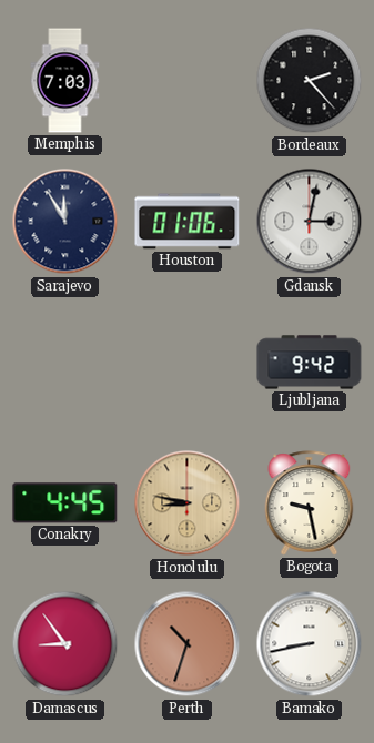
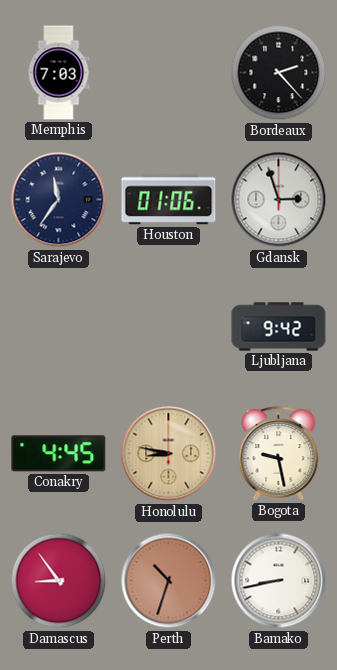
Sarajevo: 11:55 -> 11:36 (59, 200)
Gdansk: 3:02 -> 2:57 (279, 200)
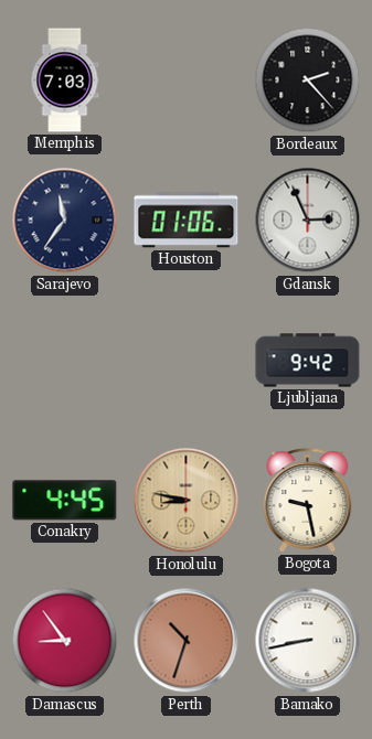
Gdansk: 2:57 -> 2:56 (308, 221)
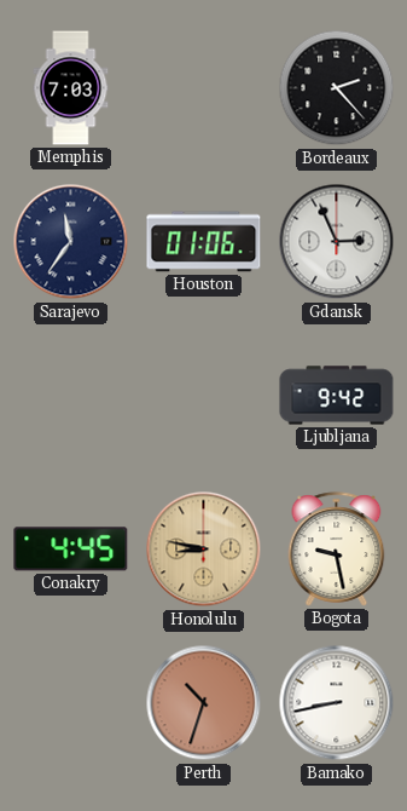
Damascus: 8:54 -> none (65, 641)
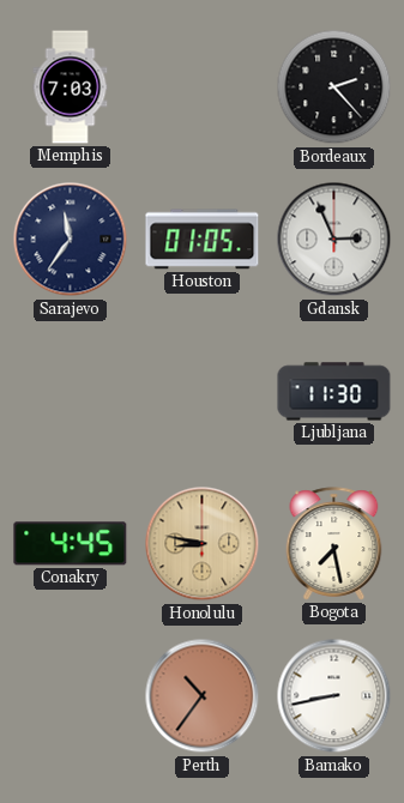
Houston: 01:06 -> 01:05 (203, 240)
Ljubljana: 9:42 -> 11:30 (334, 392)
Bogota: 9:28 -> 7:28 (334, 544)
Perth: 10:33 -> 10:36 (203, 696)
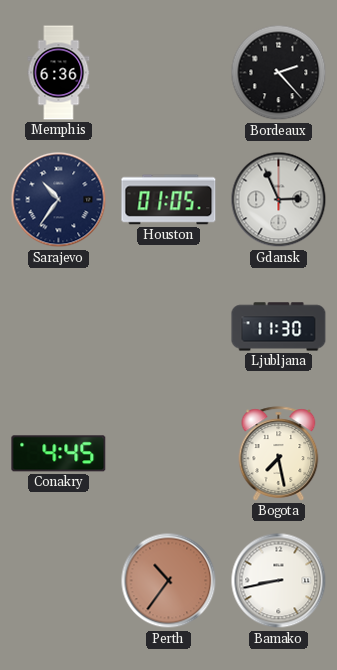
Memphis: 7:03 -> 6:36 (59, 73)
Sarajevo: 11:36 -> 10:36 (59, 200)
Honolulu: 8:47 -> none (203, 544)
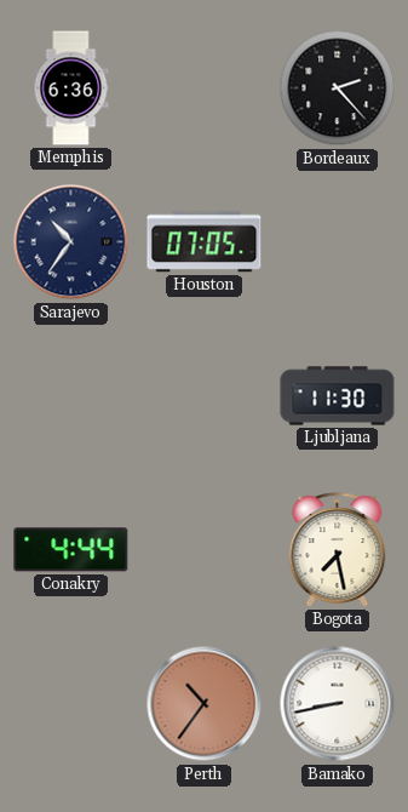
Houston: 01:05 -> 07:05 (205, 242)
Gdansk: 2:56 -> none (279, 200)
Conakry: 4:45 -> 4:44 (71, 550)
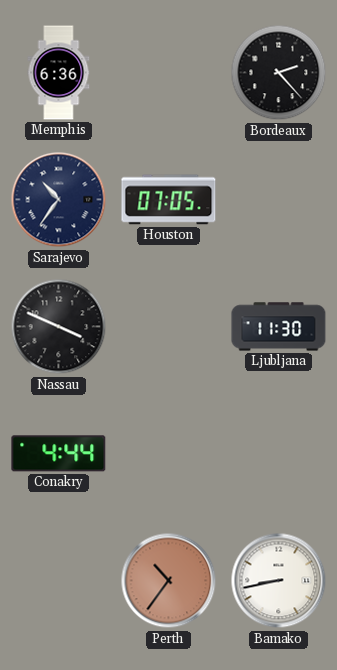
Nassau: none -> 3:49 (59, 327)
Bogota: 7:28 -> none (338, 550)
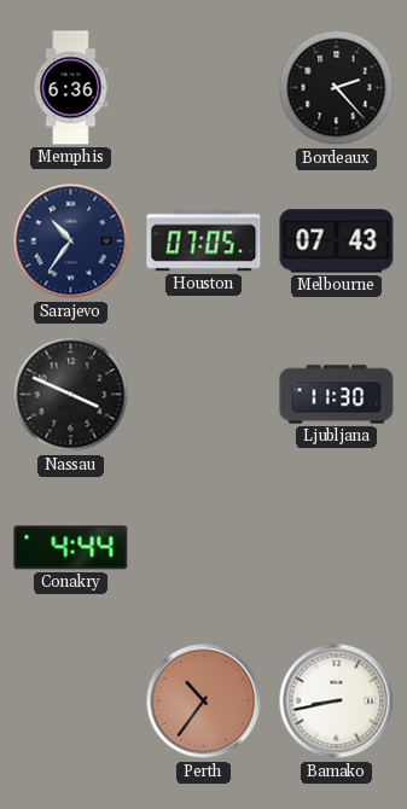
Melbourne: none -> 07:43 (337, 241)
